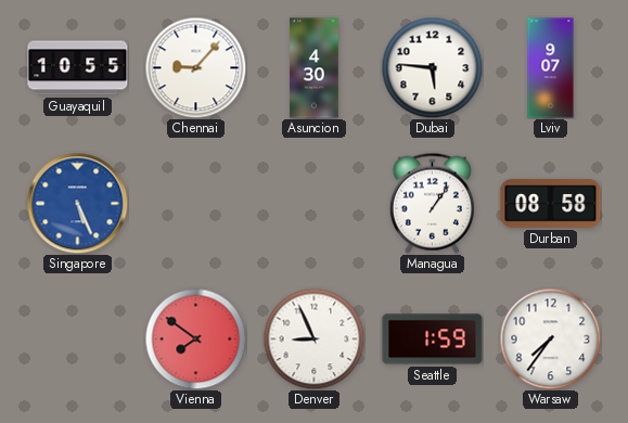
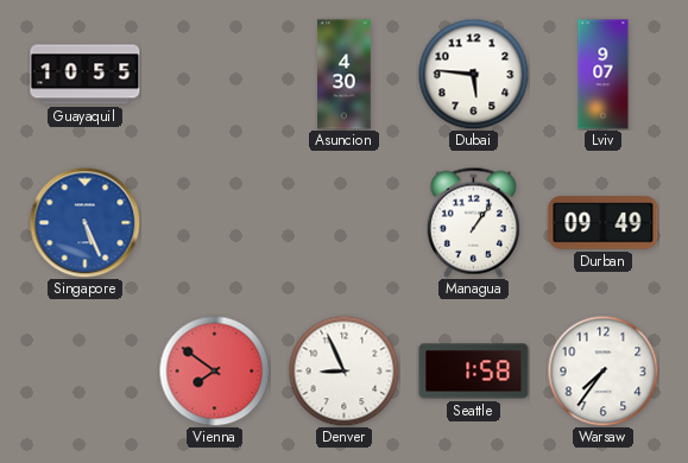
Chennai: 9:07 -> none (195, 67)
Durban: 08:58 -> 09:49 (604, 223)
Seattle: 1:59 -> 1:58 (474, 372)
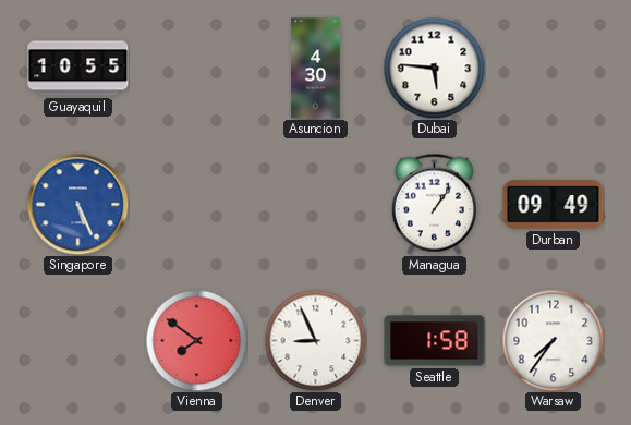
Lviv: 9:07 -> none (604, 75)
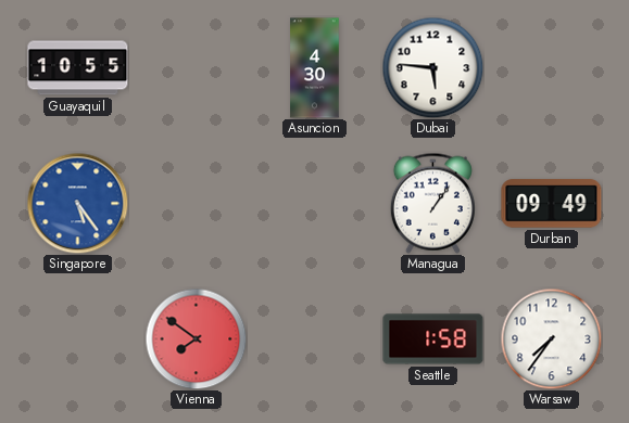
Singapore: 5:26 -> 5:24 (77, 203)
Denver: 8:56 -> none (315, 340)
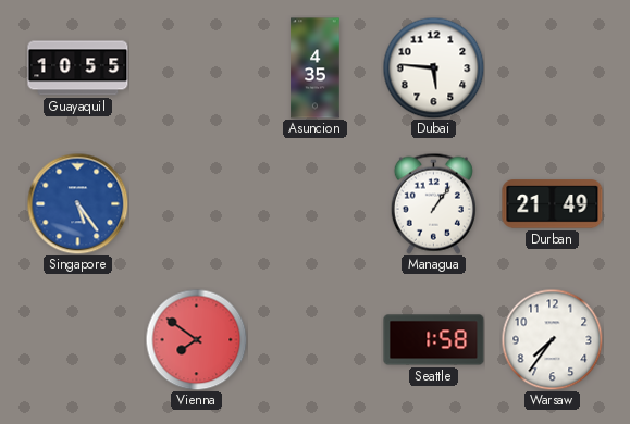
Asuncion: 4:30 -> 4:35 (316, 68)
Durban: 09:49 -> 21:49 (553, 204)
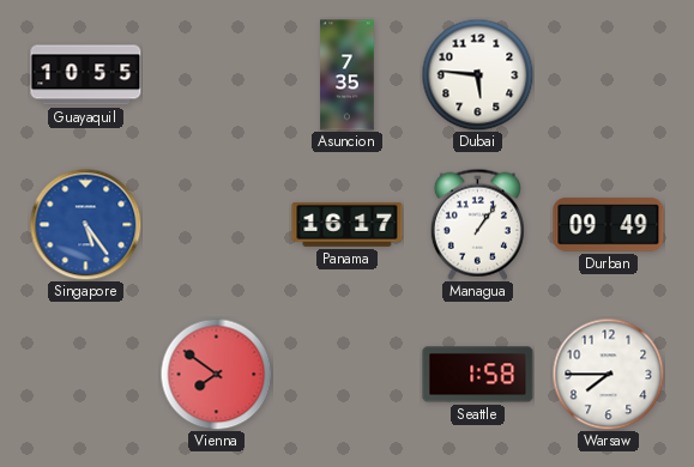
Asuncion: 4:35 -> 7:35 (348, 75)
Panama: none -> 16:17 (348, 224)
Durban: 21:49 -> 09:49 (609, 225)
Warsaw: 7:36 -> 7:45 (608, 374)
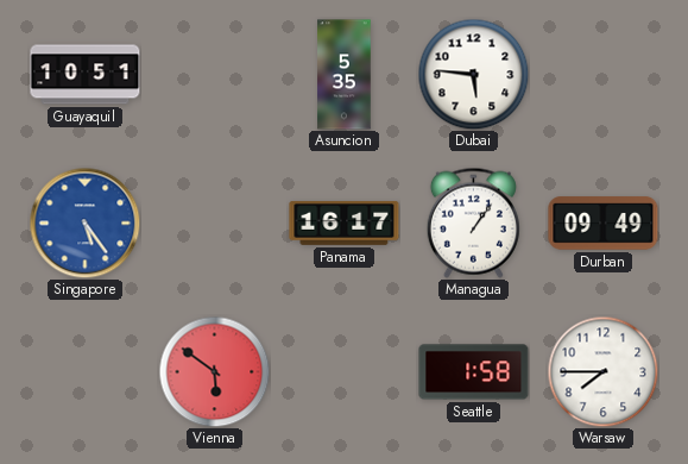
Guayaquil: 10:55 -> 10:51 (86, 75)
Asuncion: 7:35 -> 5:35 (345, 75)
Vienna: 7:51 -> 5:51 (214, 371)
